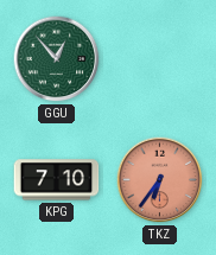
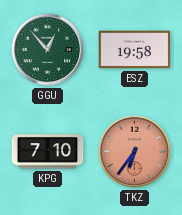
ESZ: none -> 19:58 (135, 50)
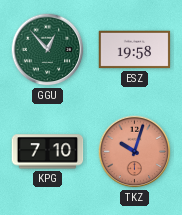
TKZ: 6:36 -> 10:03 (135, 152)
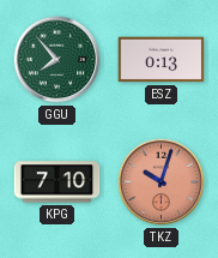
GGU: 12:53 -> 7:53 (57, 60)
ESZ: 19:58 -> 0:13 (162, 60)
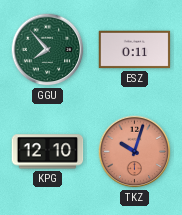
ESZ: 0:13 -> 0:11 (135, 50)
KPG: 7:10 -> 12:10 (48, 152)
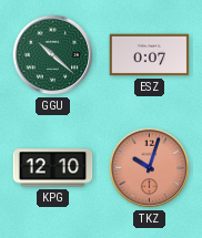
GGU: 7:53 -> 10:22 (53, 55)
ESZ: 0:11 -> 0:07 (150, 55)
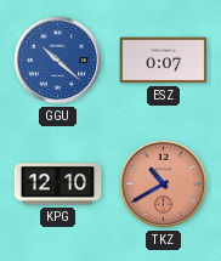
GGU dial: green -> blue (58, 61)
TKZ: 10:03 -> 10:40 (164, 185)
